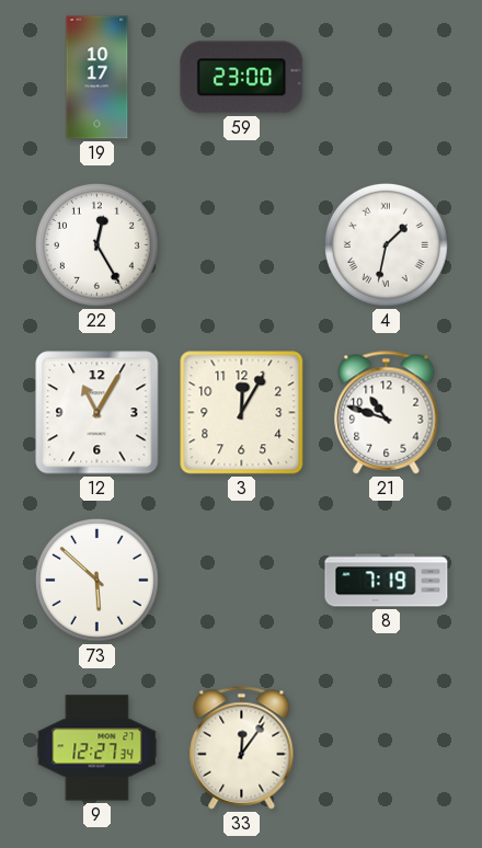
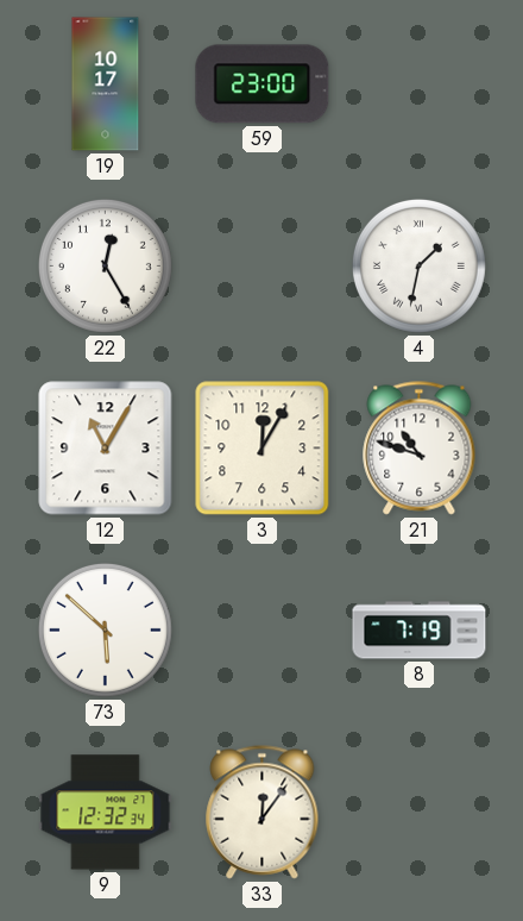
9: 12:27 -> 12:32 (106, 813)
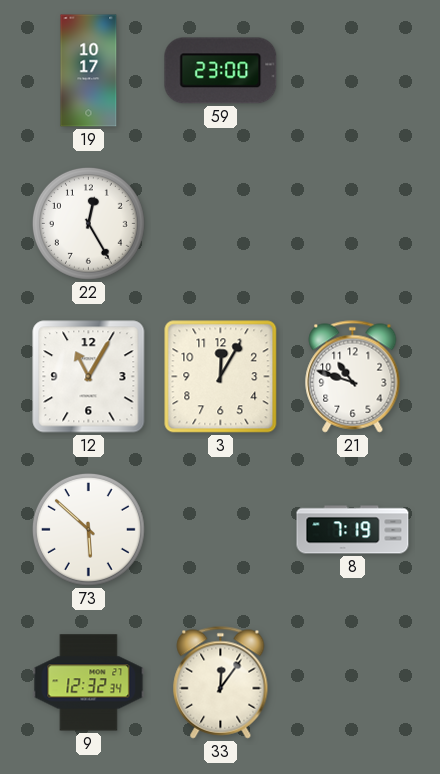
4: 1:32 -> none (418, 265)
